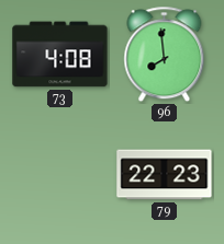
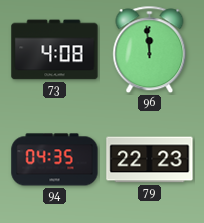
96: 7:59 -> 11:59 (150, 50)
94: none -> 04:35 (55, 160)
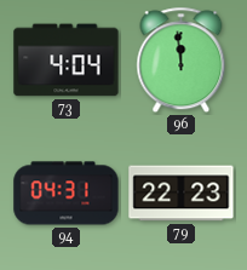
73: 4:08 -> 4:04 (67, 61)
94: 04:35 -> 04:31 (67, 194)
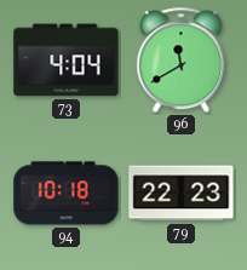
96: 11:59 -> 11:40 (182, 61)
94: 04:31 -> 10:18 (67, 194)
